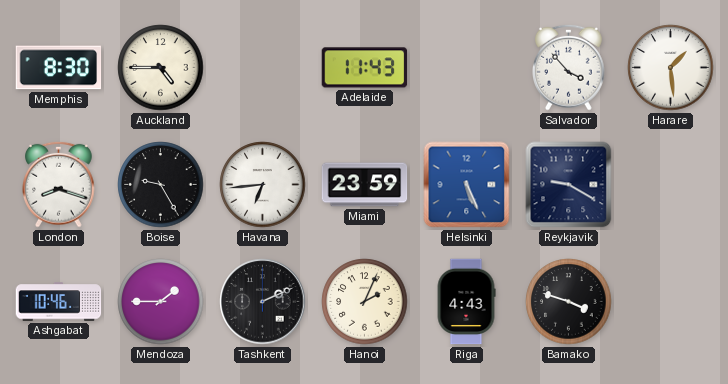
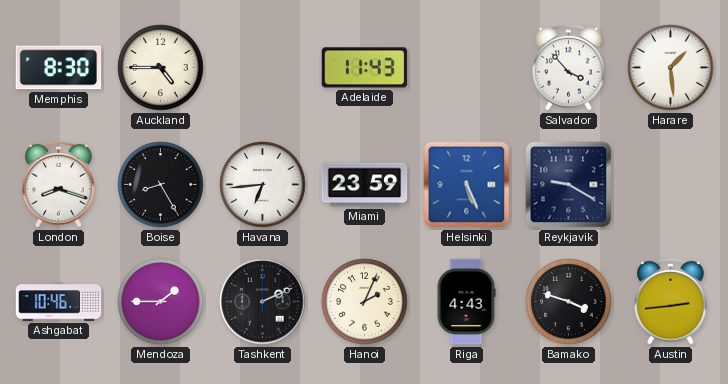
Boise: 9:25 -> 8:25 (161, 185)
Austin: none -> 2:44 (671, 301)
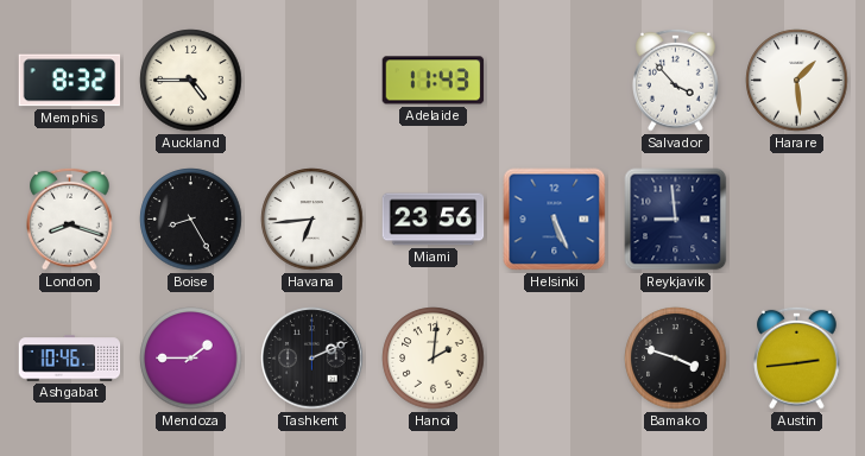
Memphis: 8:30 -> 8:32 (70, 81)
Miami: 23:59 -> 23:56 (434, 220)
Reykjavik: 9:20 -> 8:59 (676, 220)
Hanoi: 2:04 -> 2:01 (434, 359)
Riga: 4:43 -> none (466, 302)
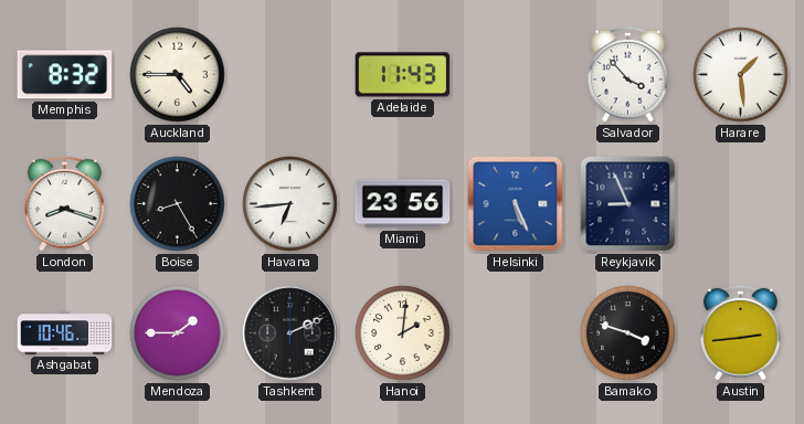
Reykjavik: 8:59 -> 8:56 (628, 204)
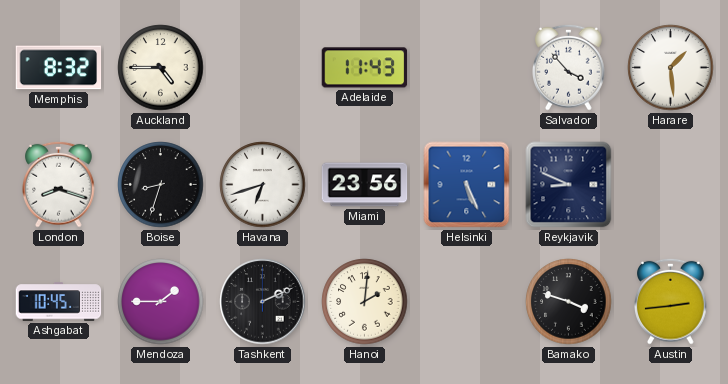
Boise: 8:25 -> 8:33 (161, 185)
Havana: 6:44 -> 6:42 (263, 185)
Reykjavik: 8:56 -> 8:49 (569, 185)
Ashgabat: 10:46 -> 10:45 (59, 302)
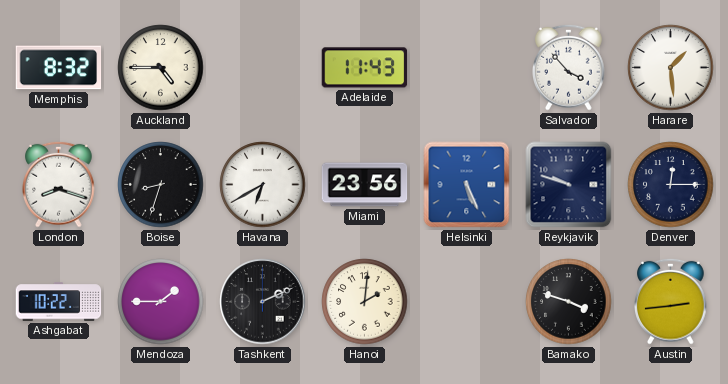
Havana: 6:42 -> 6:40 (263, 185)
Reykjavik: 8:49 -> 9:48 (569, 185)
Denver: none -> 12:15 (671, 185)
Ashgabat: 10:45 -> 10:22 (59, 302)
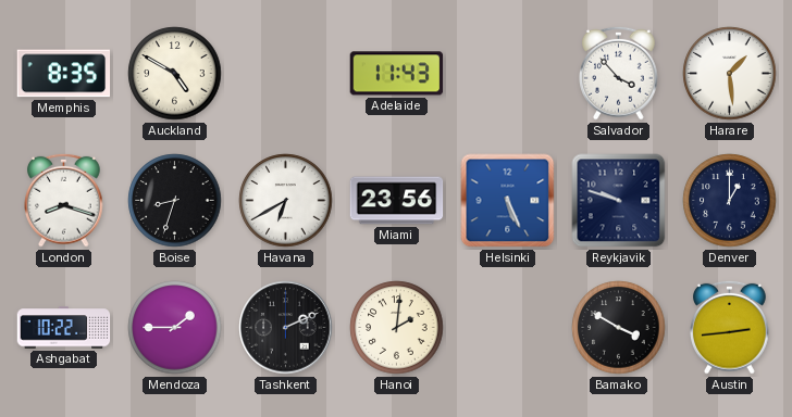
Memphis: 8:32 -> 8:35 (64, 74)
Auckland: 4:45 -> 4:50 (175, 74)
Denver: 12:15 -> 1:00 (730, 201)
Bamako: 3:48 -> 3:50 (619, 328)
